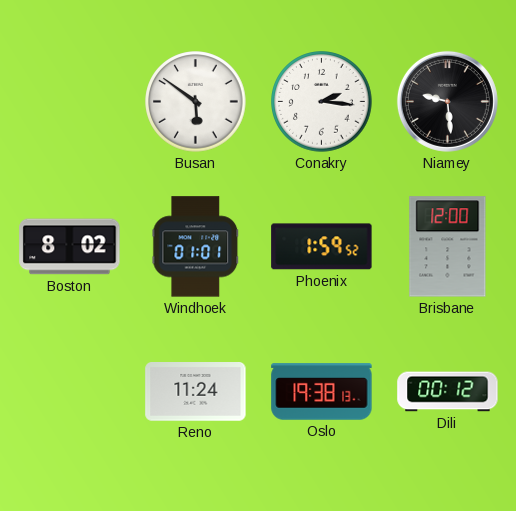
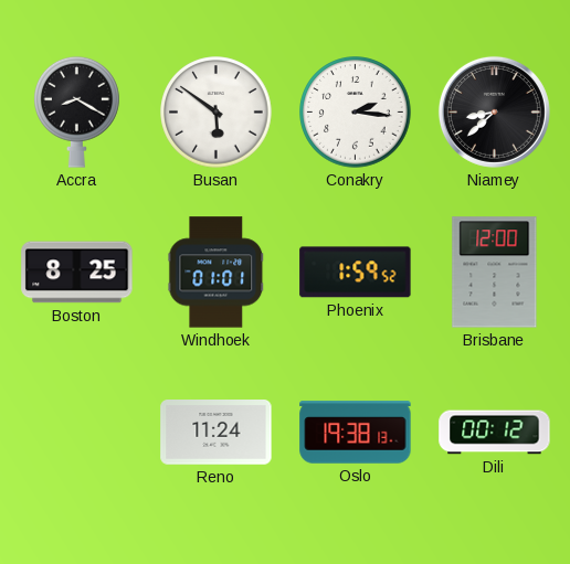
Accra: none -> 8:20 (77, 111)
Niamey: 9:29 -> 8:38 (494, 111)
Boston: 8:02 -> 8:25 (77, 273)
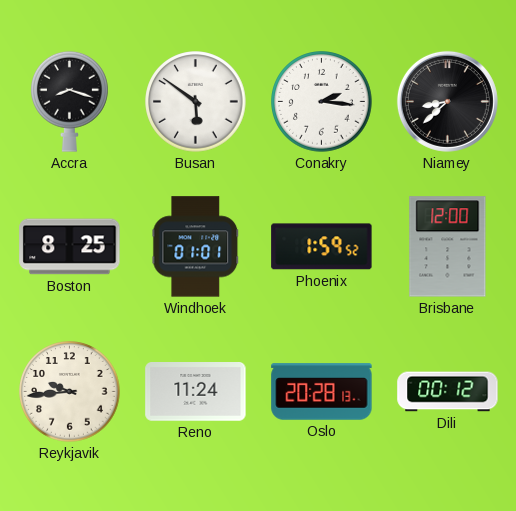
Accra: 8:20 -> 8:18 (70, 101)
Reykjavik: none -> 9:44 (70, 392)
Oslo: 19:38 -> 20:28 (322, 392)
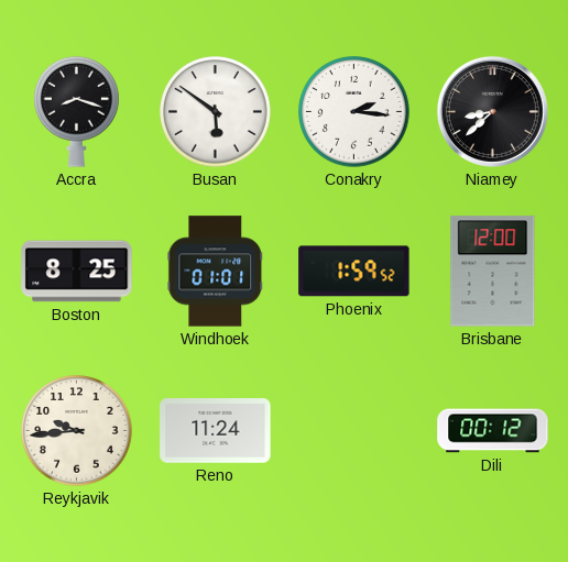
Oslo: 20:28 -> none (322, 392)
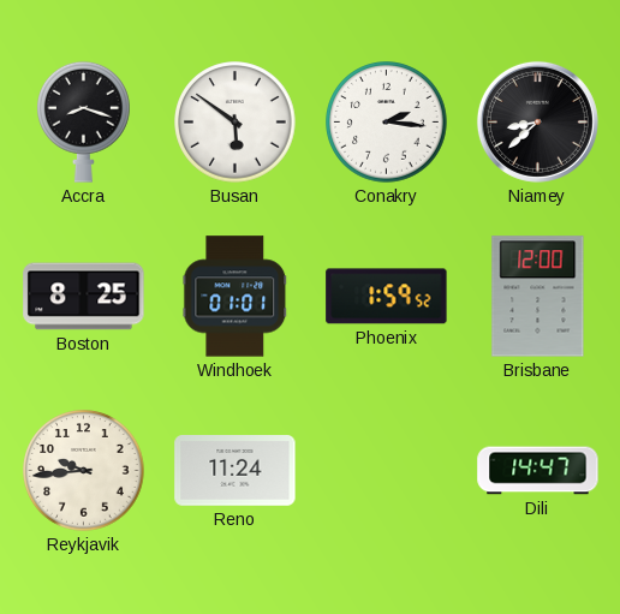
Dili: 00:12 -> 14:47 (538, 471)
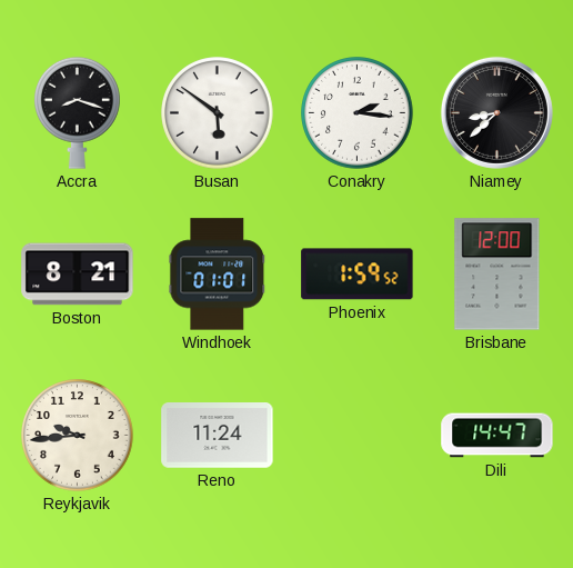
Boston: 8:25 -> 8:21 (78, 275)
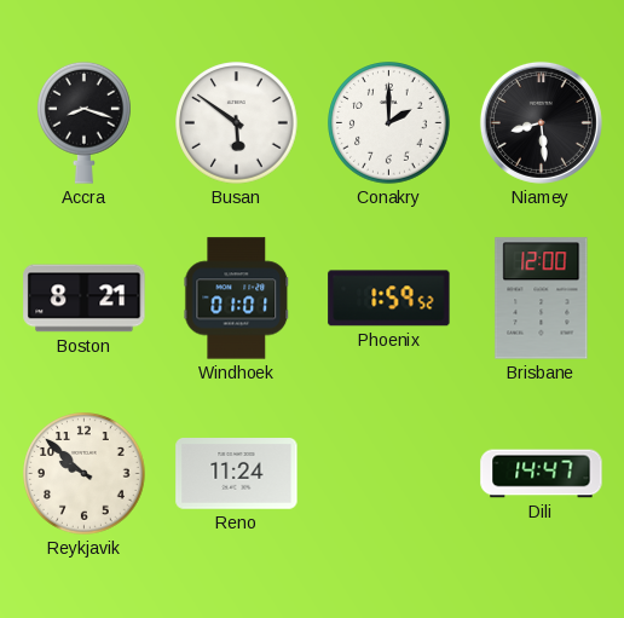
Conakry: 2:16 -> 2:00 (389, 123)
Niamey: 8:38 -> 8:29 (541, 122)
Reykjavik: 9:44 -> 9:52 (85, 474)
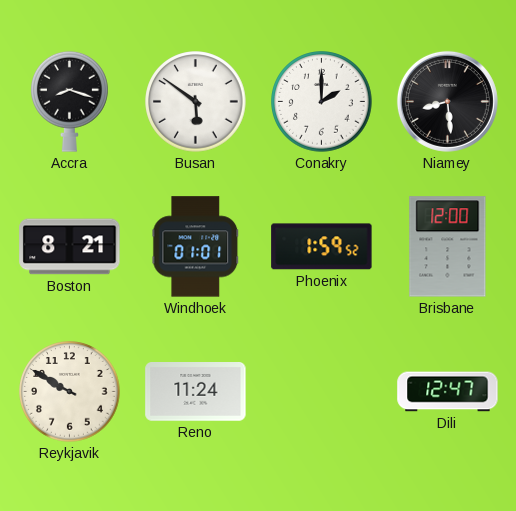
Reykjavik: 9:52 -> 9:50 (70, 392)
Dili: 14:47 -> 12:47 (448, 392)
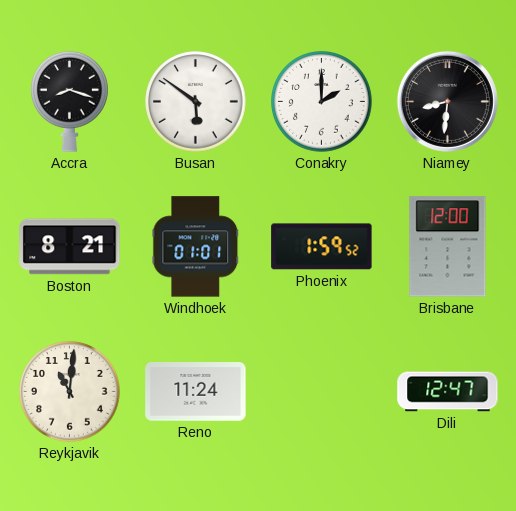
Niamey: 8:29 -> 8:31 (447, 101)
Reykjavik: 9:50 -> 11:01 (70, 392)
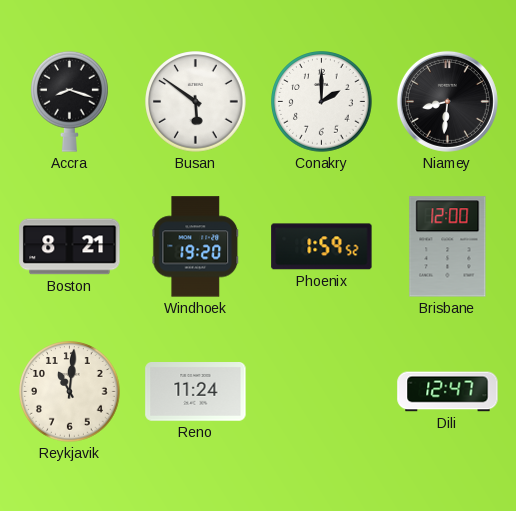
Windhoek: 01:01 -> 19:20 (196, 247)
